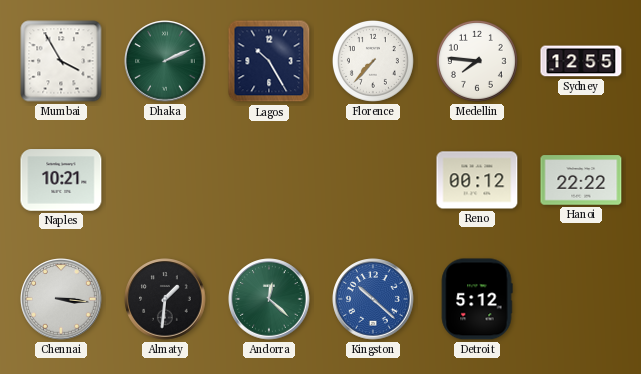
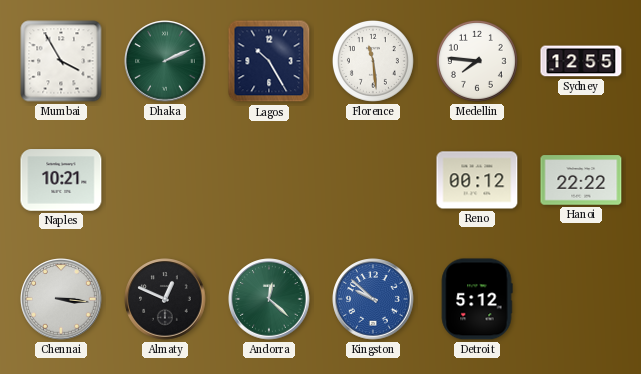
Florence: 7:37 -> 11:29 (373, 61)
Almaty: 1:31 -> 12:49 (165, 299)
Kingston: 10:22 -> 9:52 (373, 299)
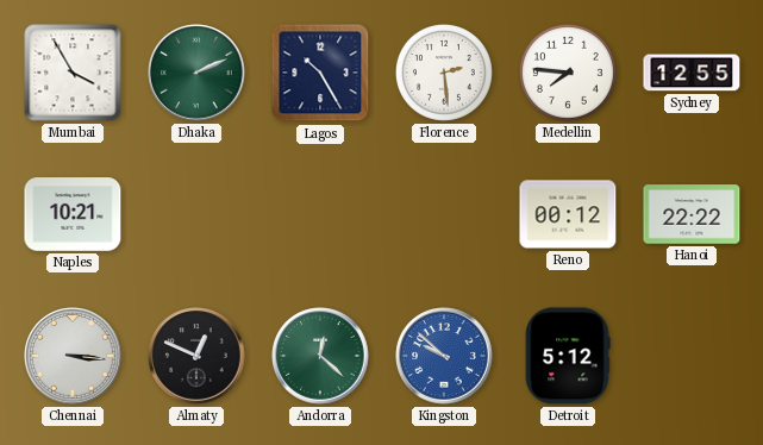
Florence: 11:29 -> 2:29 (444, 73)
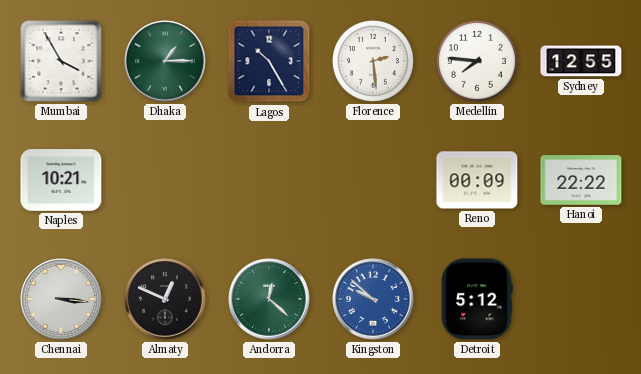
Dhaka: 2:11 -> 1:15 (165, 61)
Reno: 00:12 -> 00:09 (477, 180)
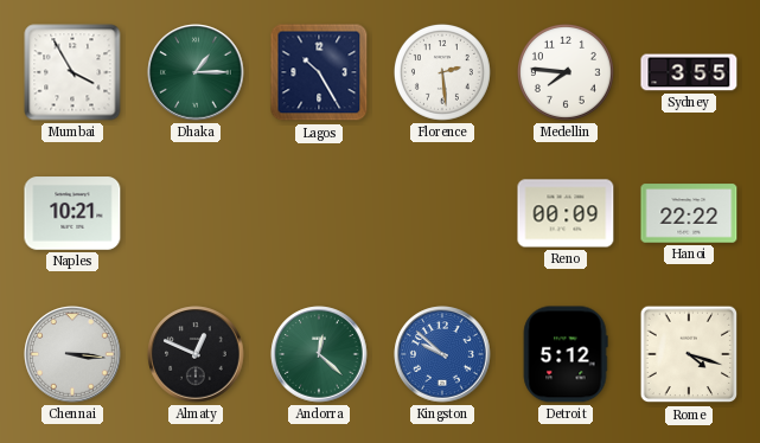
Sydney: 12:55 -> 3:55 (689, 72)
Rome: none -> 4:18 (689, 354)
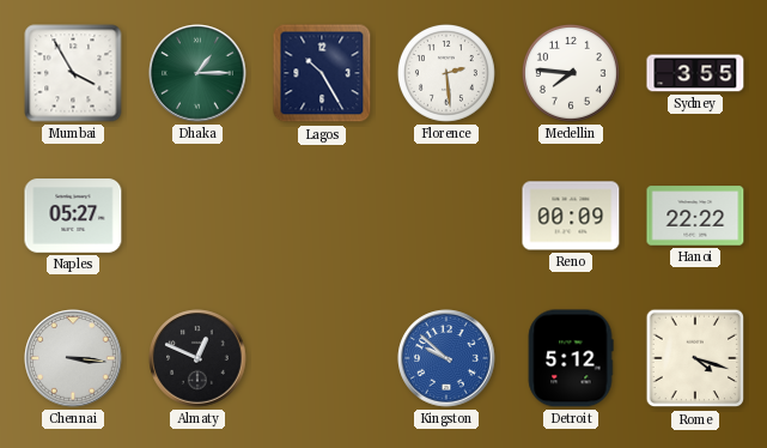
Naples: 10:21 -> 05:27 (73, 216)
Andorra: 12:22 -> none (319, 354)
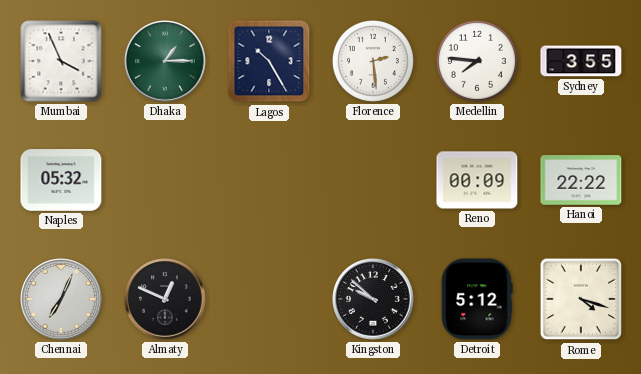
Mumbai: 3:55 -> 3:56 (61, 61)
Naples: 05:27 -> 05:32 (61, 180)
Chennai: 3:16 -> 7:04 (61, 299)
Kingston dial: blue -> black (373, 299)
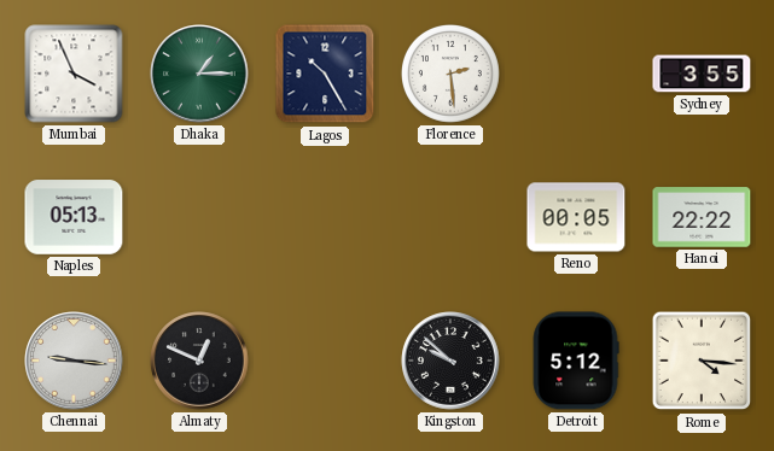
Medellin: 7:46 -> none (477, 61)
Naples: 05:32 -> 05:13 (74, 217)
Reno: 00:09 -> 00:05 (576, 217)
Chennai: 7:04 -> 9:16 (74, 361)
Rome: 4:18 -> 4:16 (702, 361)
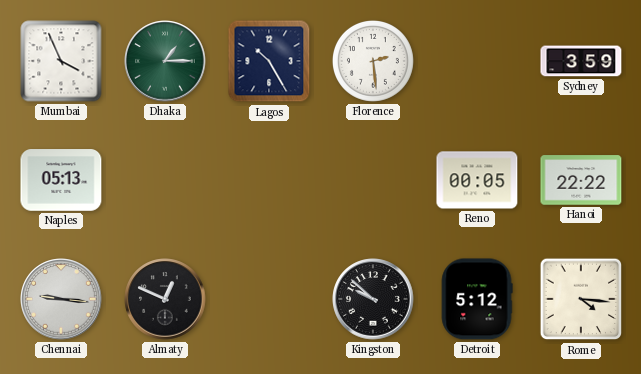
Sydney: 3:55 -> 3:59 (581, 61)
